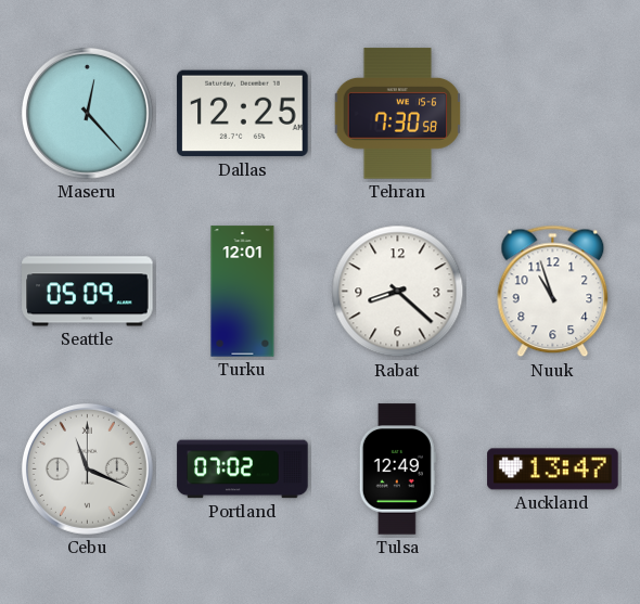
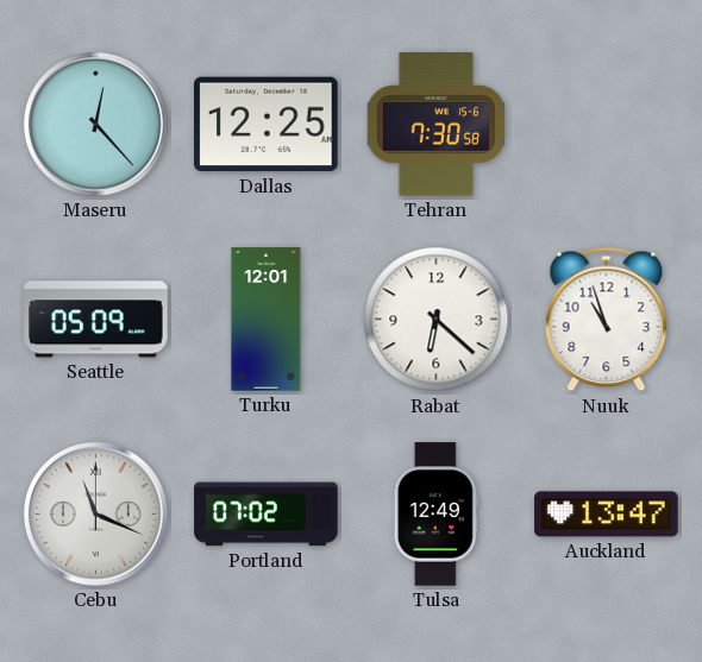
Rabat: 8:22 -> 6:22 (437, 320)
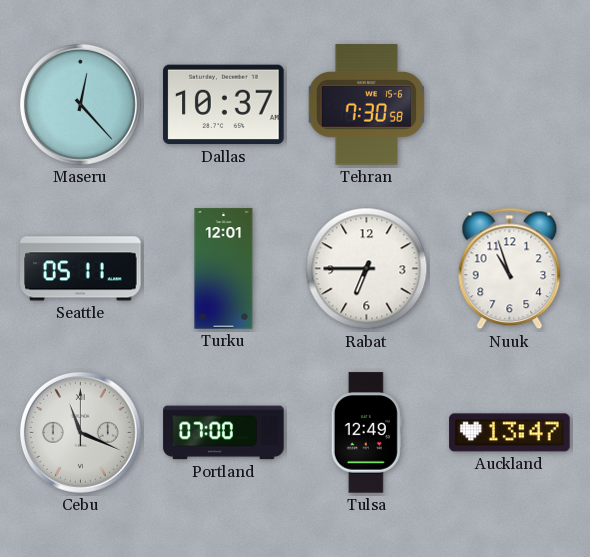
Dallas: 12:25 -> 10:37 (224, 105)
Seattle: 05:09 -> 05:11 (81, 269)
Rabat: 6:22 -> 6:45 (367, 269)
Portland: 07:02 -> 07:00 (224, 433)
